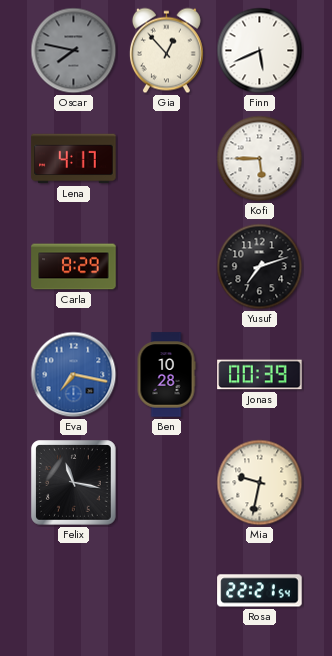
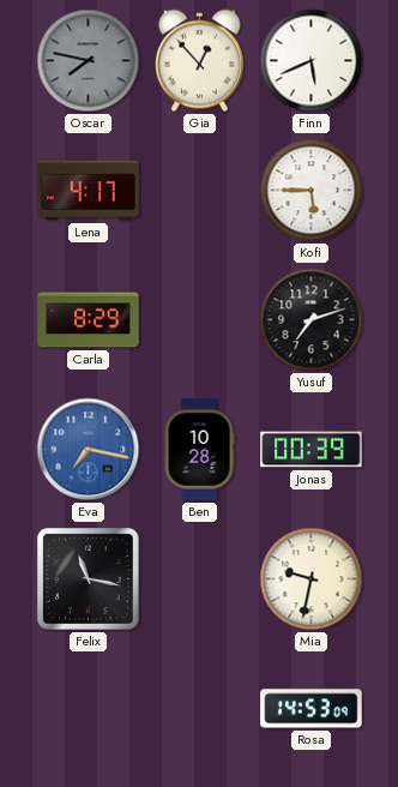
Rosa: 22:21 -> 14:53 (312, 709)
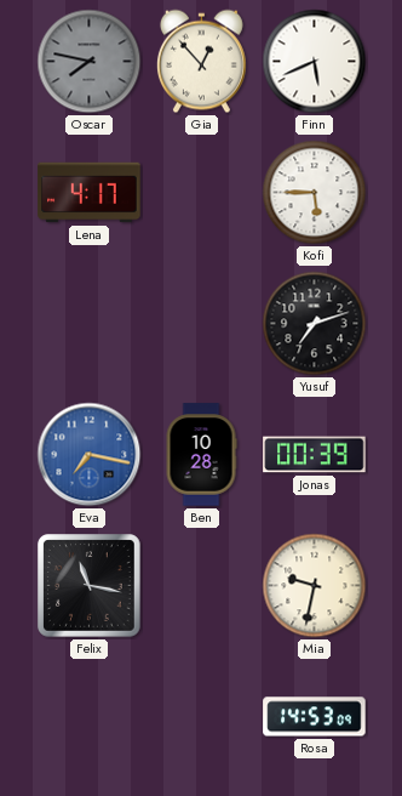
Carla: 8:29 -> none (89, 320)
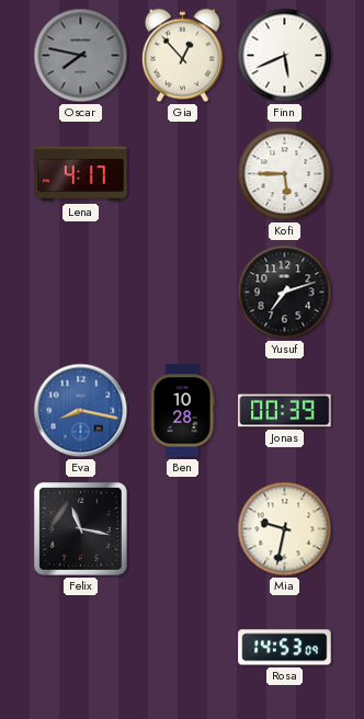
Eva: 7:17 -> 8:17 (81, 411)
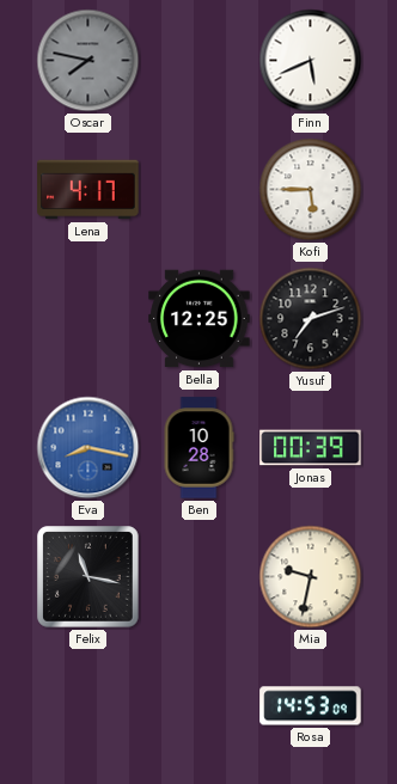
Gia: 12:53 -> none (182, 56)
Bella: none -> 12:25 (200, 319)
